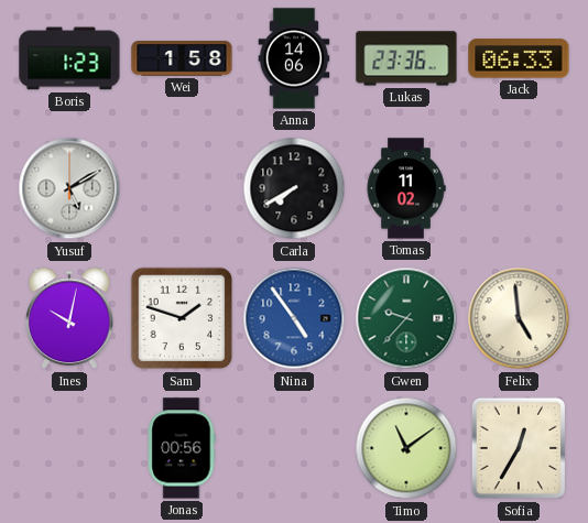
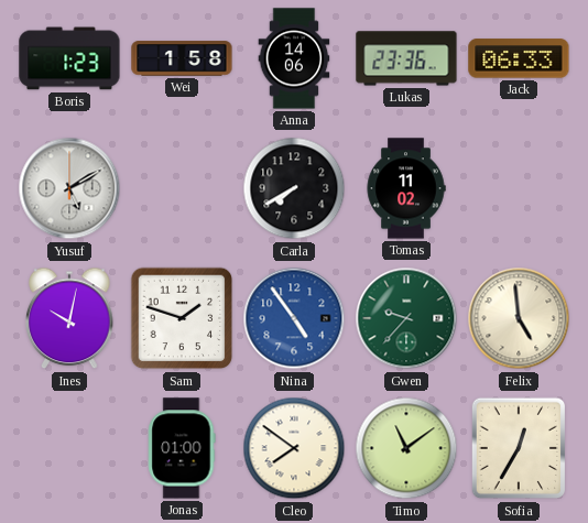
Jonas: 00:56 -> 01:00 (182, 448)
Cleo: none -> 7:51 (294, 448)
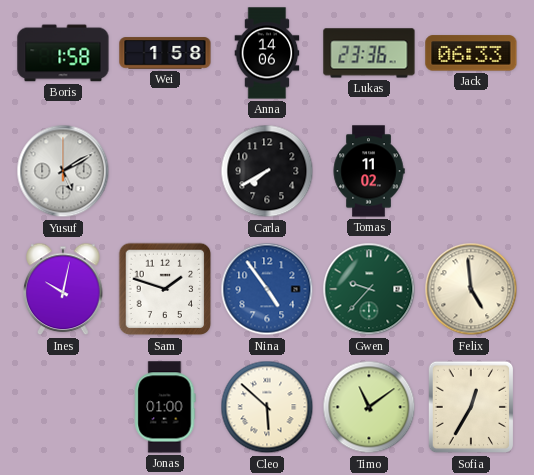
Boris: 1:23 -> 1:58 (63, 53)
Cleo: 7:51 -> 5:52 (267, 407)
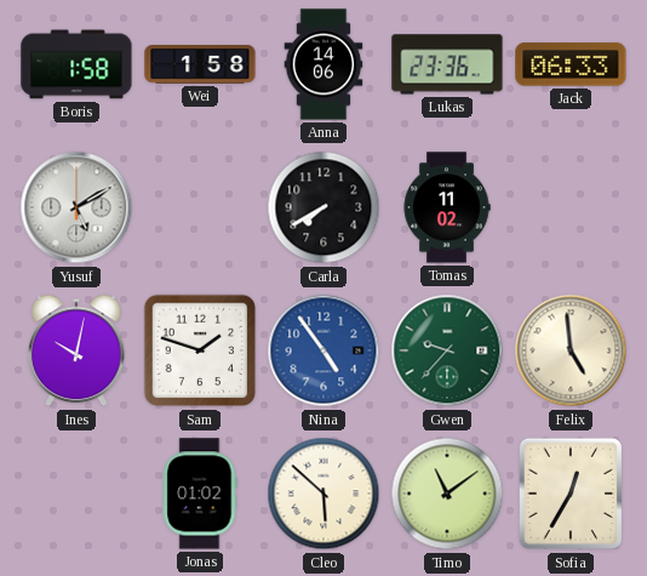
Jonas: 01:00 -> 01:02 (200, 494)
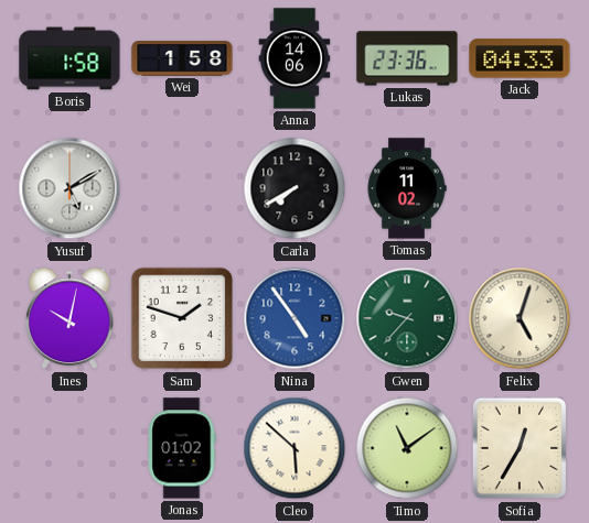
Jack: 06:33 -> 04:33 (520, 58)
Felix: 4:59 -> 5:03 (520, 318)
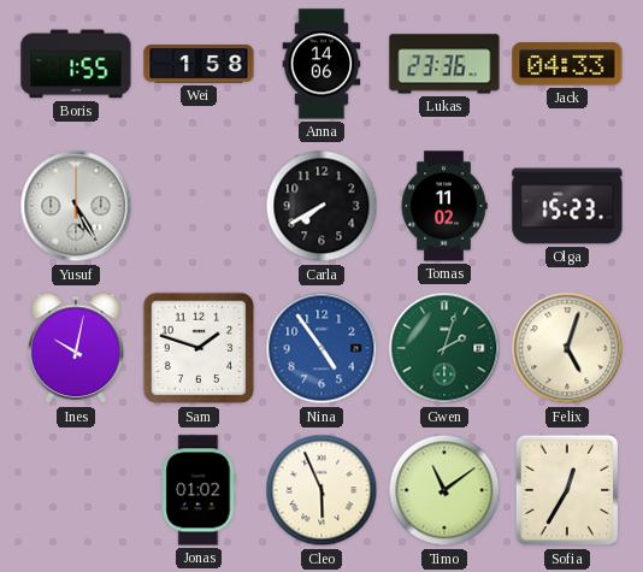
Boris: 1:58 -> 1:55 (76, 64)
Yusuf: 5:10 -> 5:25 (76, 206)
Olga: none -> 15:23 (567, 206)
Gwen: 9:37 -> 2:03 (444, 348)
Cleo: 5:52 -> 5:56 (321, 490)
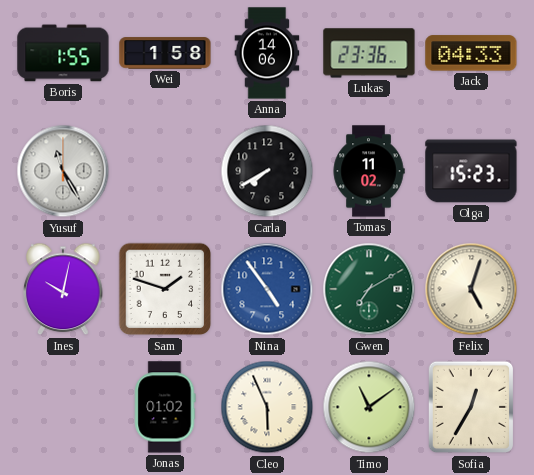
Yusuf: 5:25 -> 11:25 (63, 171)
Gwen: 2:03 -> 7:10 (369, 289)
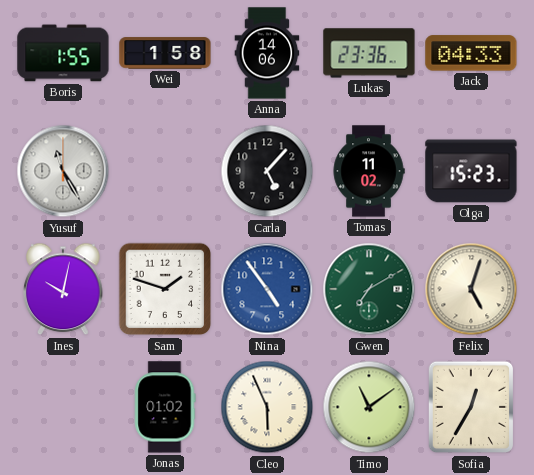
Carla: 7:40 -> 5:07 (267, 171)
